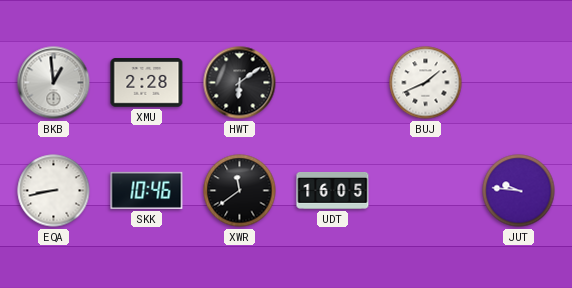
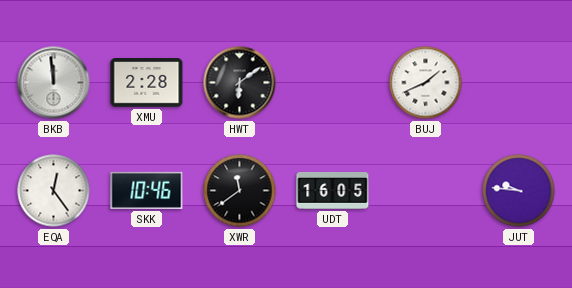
BKB: 12:59 -> 11:59 (54, 83)
EQA: 8:43 -> 12:24 (54, 191)
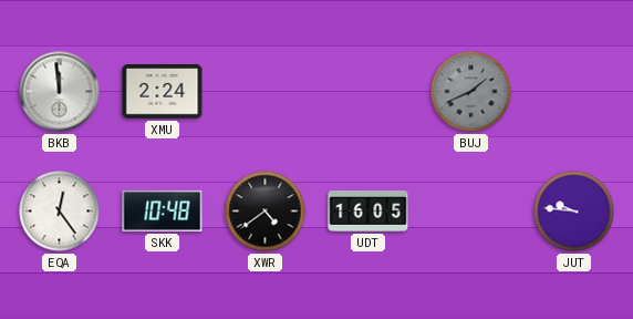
XMU: 2:28 -> 2:24 (163, 92)
HWT: 6:09 -> none (240, 83)
BUJ dial: white -> grey (471, 92)
SKK: 10:46 -> 10:48 (163, 210)
XWR: 11:39 -> 4:39 (266, 212)
